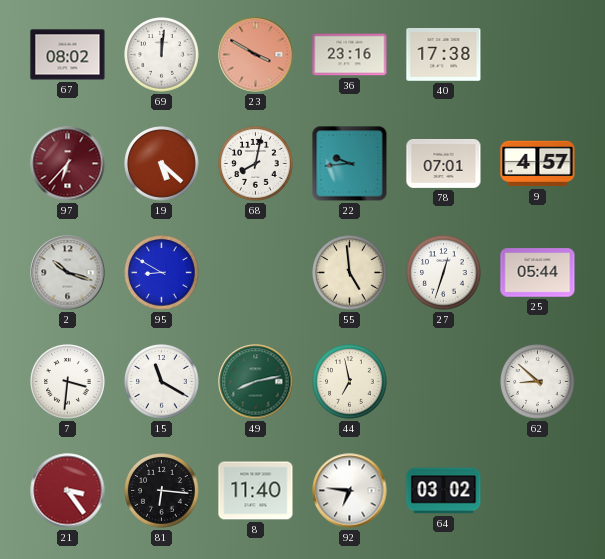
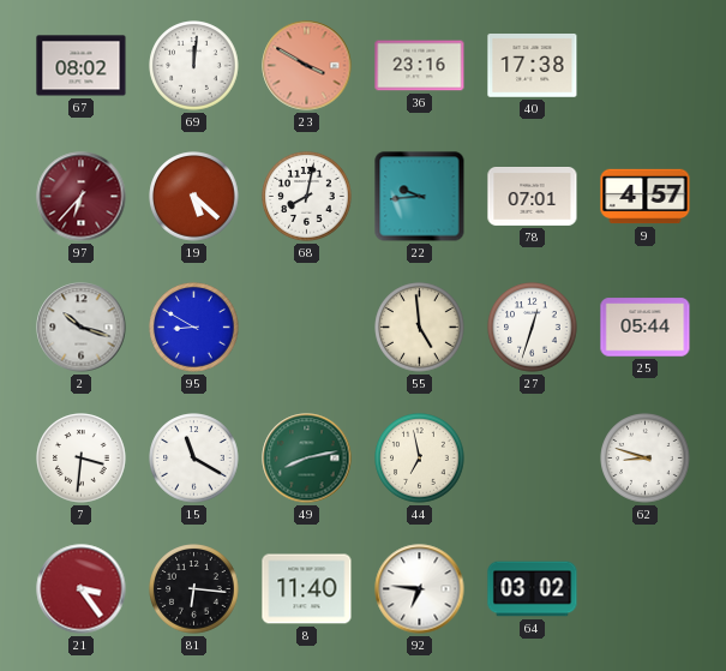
62: 8:52 -> 8:48 (646, 459)
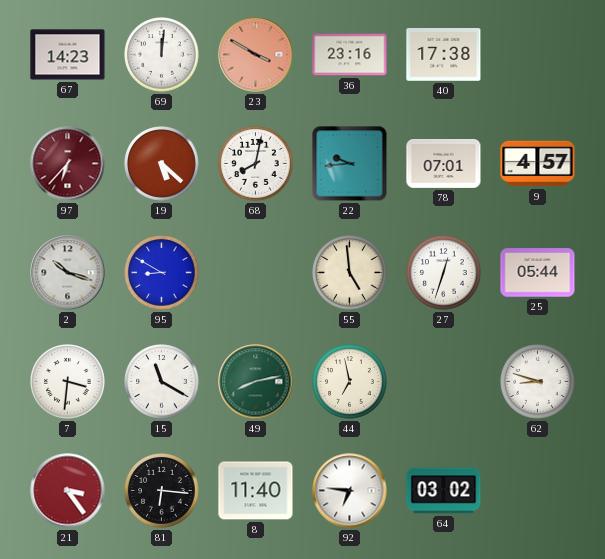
67: 08:02 -> 14:23 (68, 55)
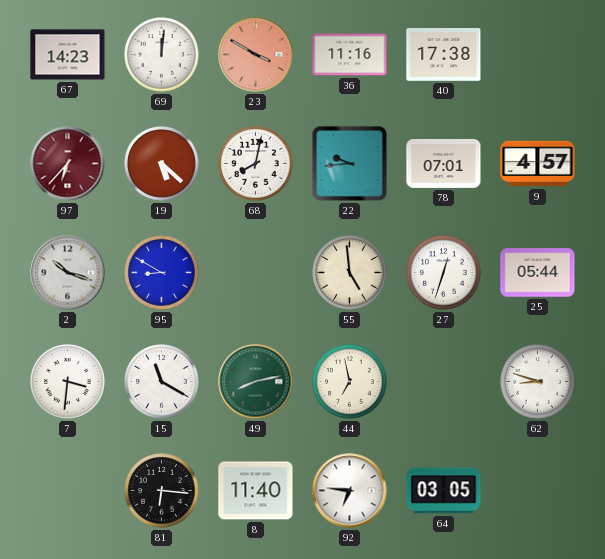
36: 23:16 -> 11:16 (350, 55)
21: 3:24 -> none (68, 491)
64: 03:02 -> 03:05 (444, 491)
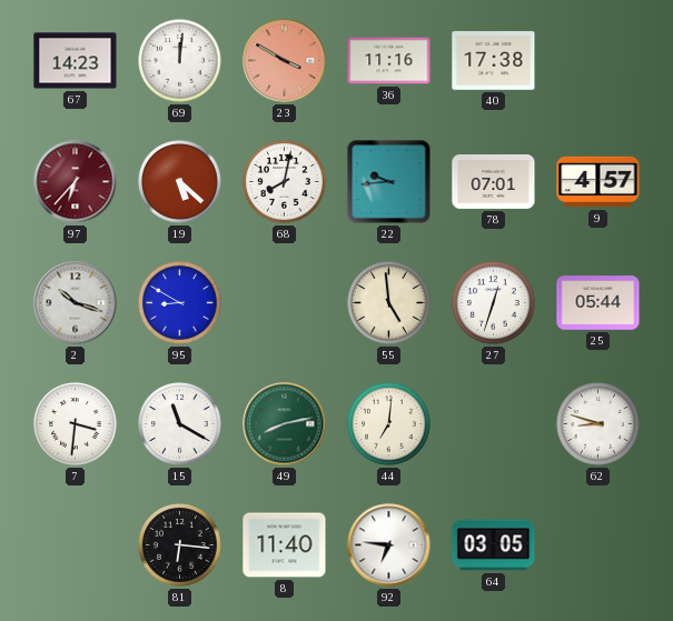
44: 6:58 -> 7:01 (389, 424)
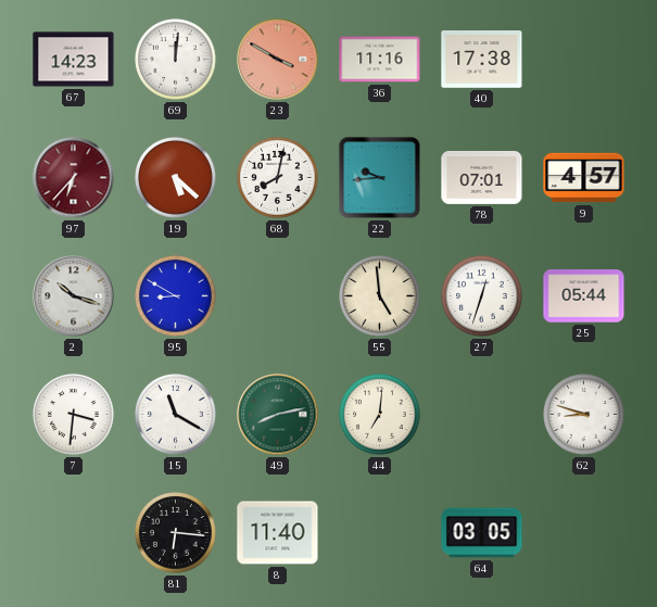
92: 6:46 -> none (389, 545)
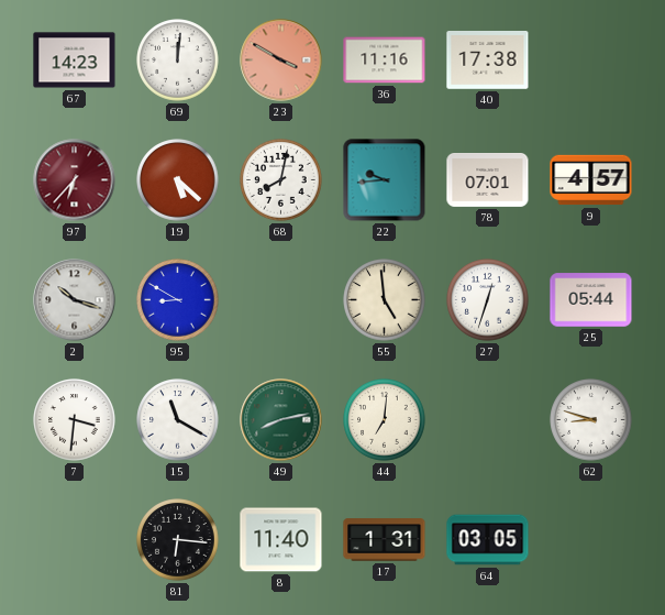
17: none -> 1:31 (385, 540)
